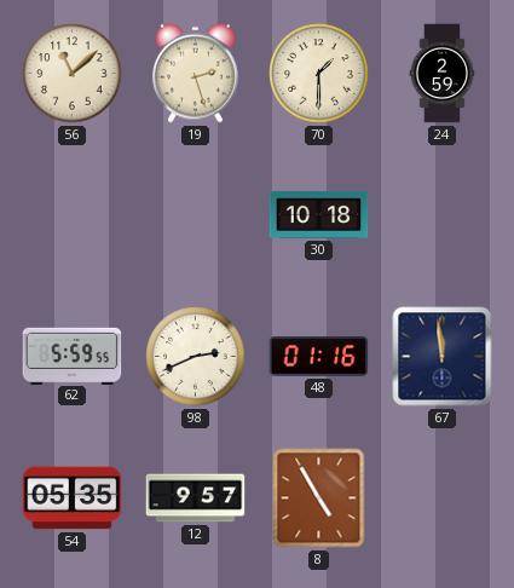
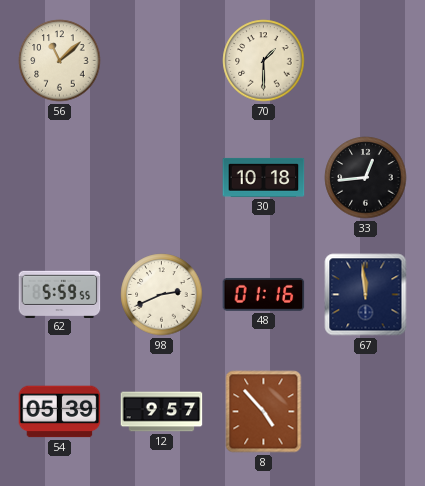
19: 2:27 -> none (196, 73)
24: 2:59 -> none (443, 74)
33: none -> 12:44 (366, 178)
54: 05:35 -> 05:39 (60, 412)
8: 4:55 -> 4:53 (264, 412)
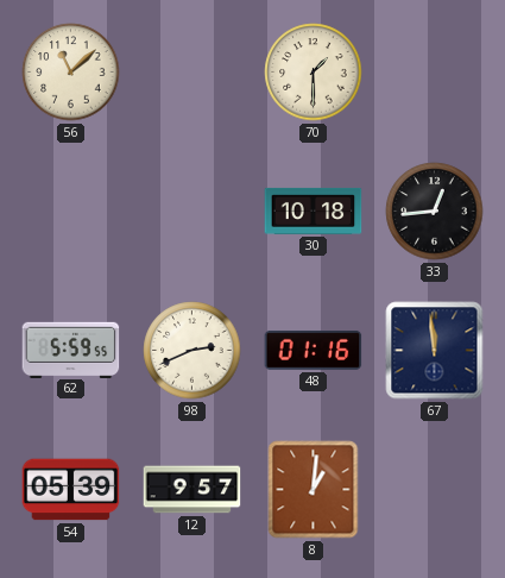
8: 4:53 -> 1:01 (314, 490)
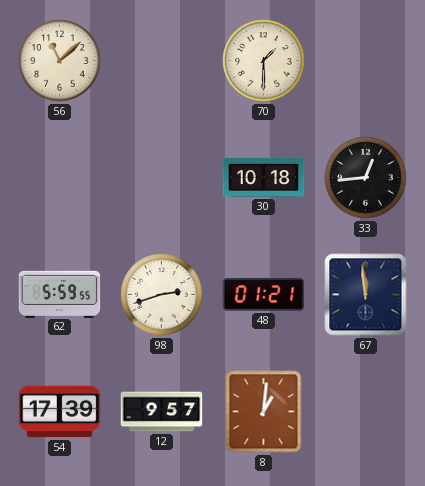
98: 2:41 -> 2:42 (162, 295)
48: 01:16 -> 01:21 (264, 294)
54: 05:39 -> 17:39 (60, 412)
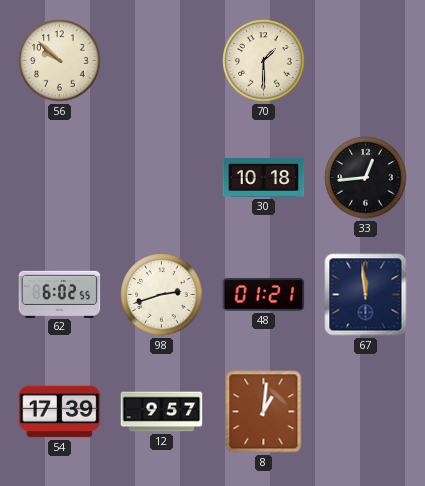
56: 11:08 -> 9:52 (60, 61)
62: 5:59 -> 6:02 (60, 294)
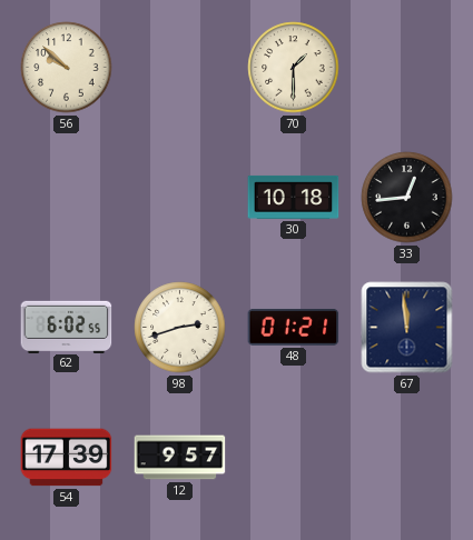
8: 1:01 -> none (264, 412)
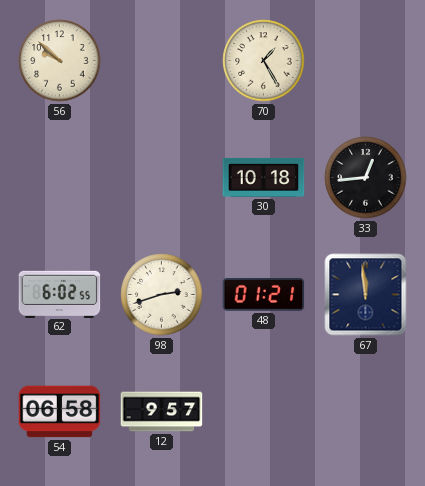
70: 1:30 -> 1:25 (264, 61)
54: 17:39 -> 06:58 (60, 412)
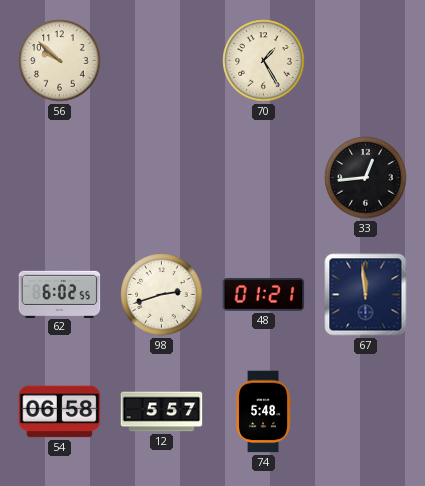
30: 10:18 -> none (264, 177)
12: 9:57 -> 5:57 (162, 412)
74: none -> 5:48 (263, 412)
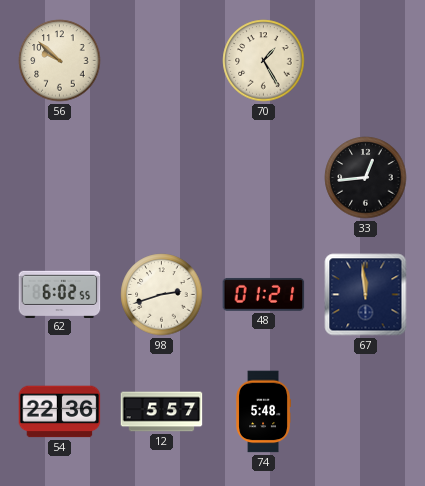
54: 06:58 -> 22:36 (60, 412)
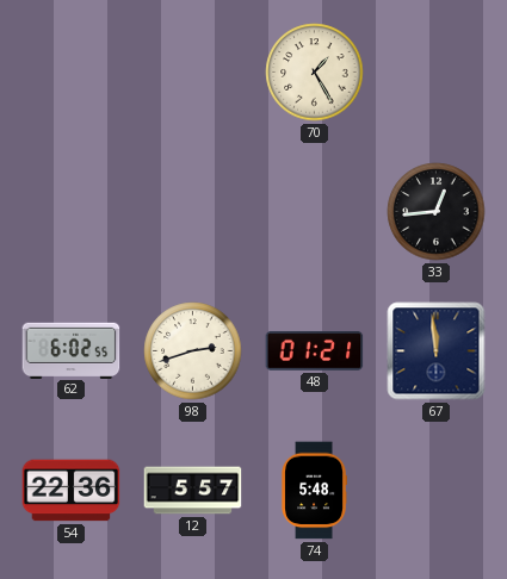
56: 9:52 -> none (60, 61)
